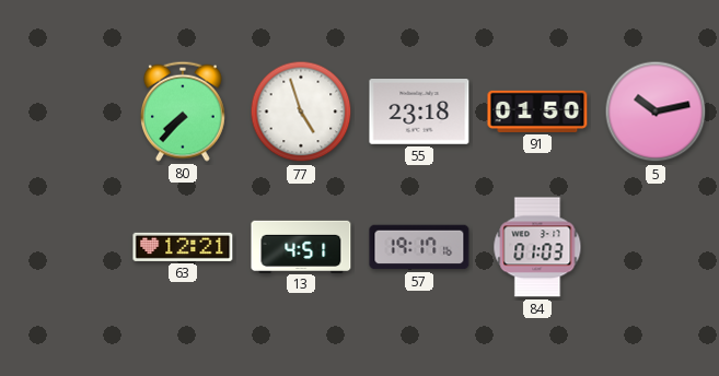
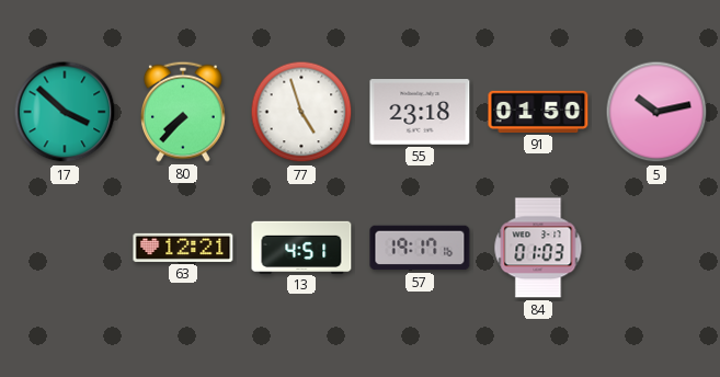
17: none -> 3:52 (65, 112)
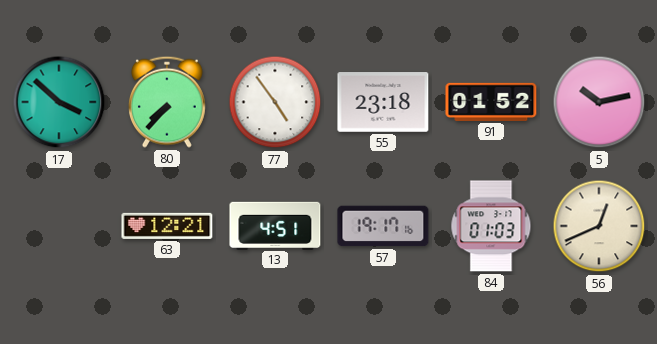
77: 4:57 -> 4:54 (275, 102)
91: 01:50 -> 01:52 (491, 102)
56: none -> 12:41 (599, 226)
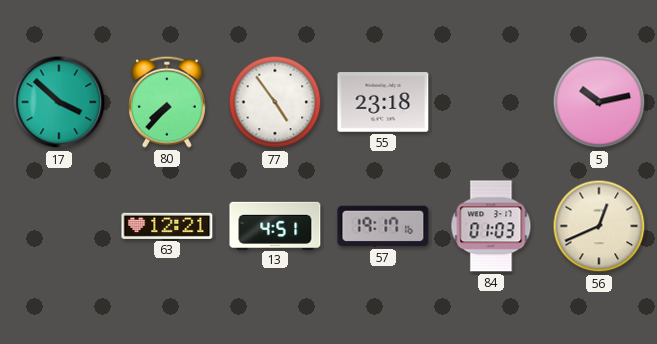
91: 01:52 -> none (491, 102)
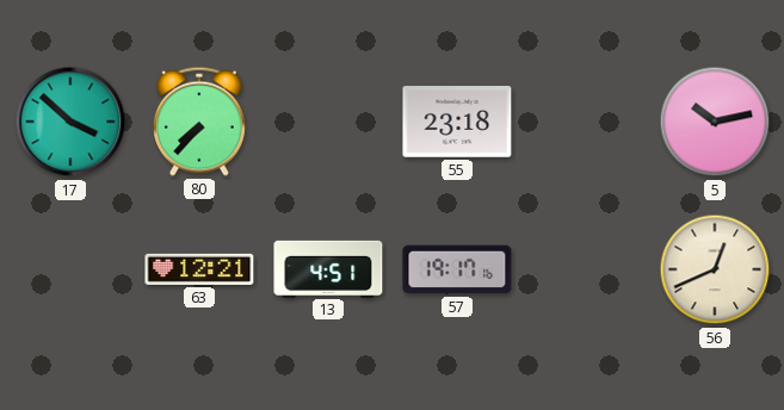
77: 4:54 -> none (275, 102)
84: 01:03 -> none (491, 226)
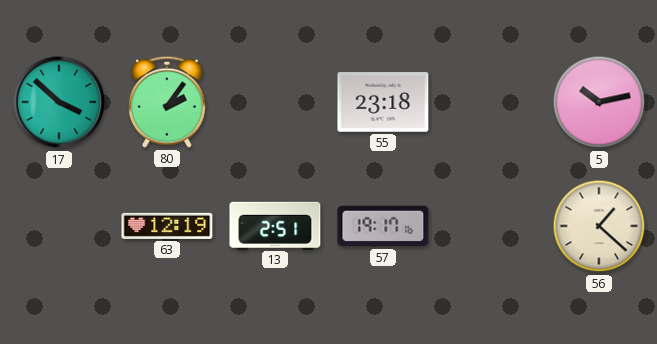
80: 7:37 -> 2:06 (167, 102)
63: 12:21 -> 12:19 (167, 226)
13: 4:51 -> 2:51 (275, 225)
56: 12:41 -> 1:22 (599, 226)
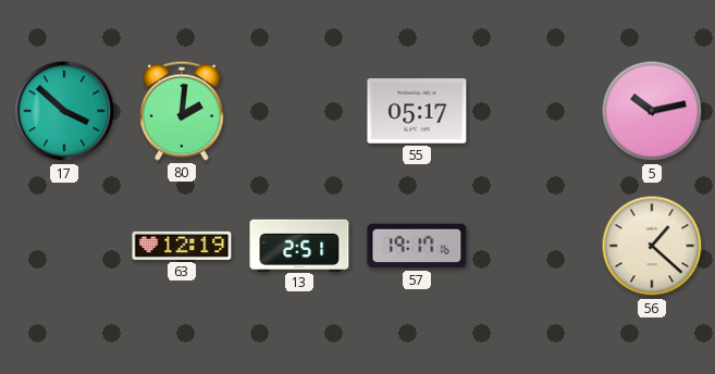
80: 2:06 -> 2:01 (182, 111)
55: 23:18 -> 05:17 (417, 111)
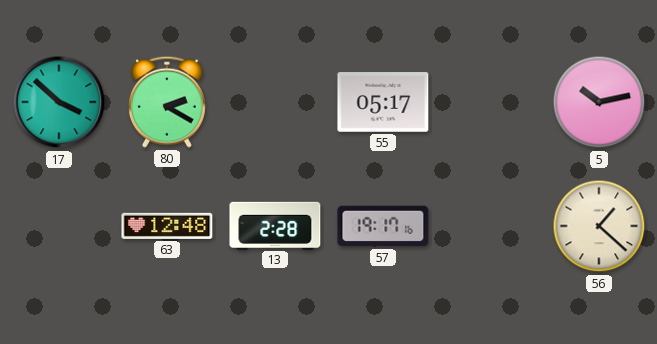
80: 2:01 -> 2:20 (167, 102)
63: 12:19 -> 12:48 (167, 226)
13: 2:51 -> 2:28 (275, 225)
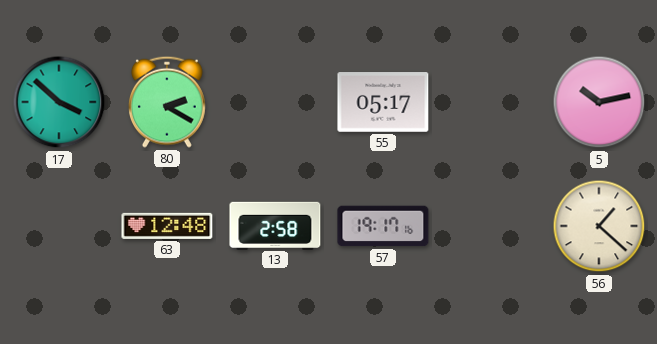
13: 2:28 -> 2:58 (275, 225)
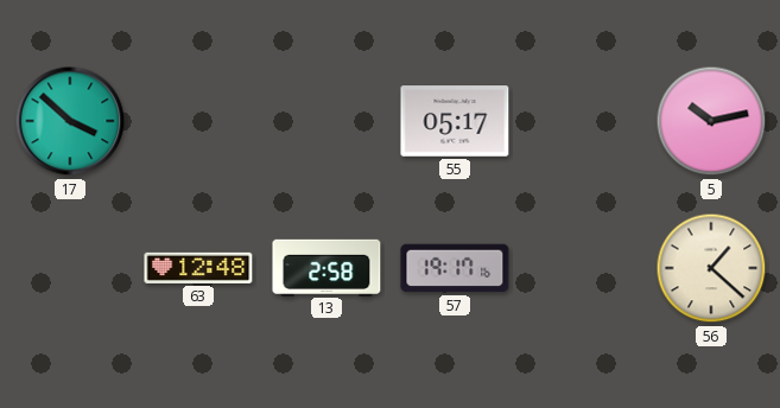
80: 2:20 -> none (167, 102)
